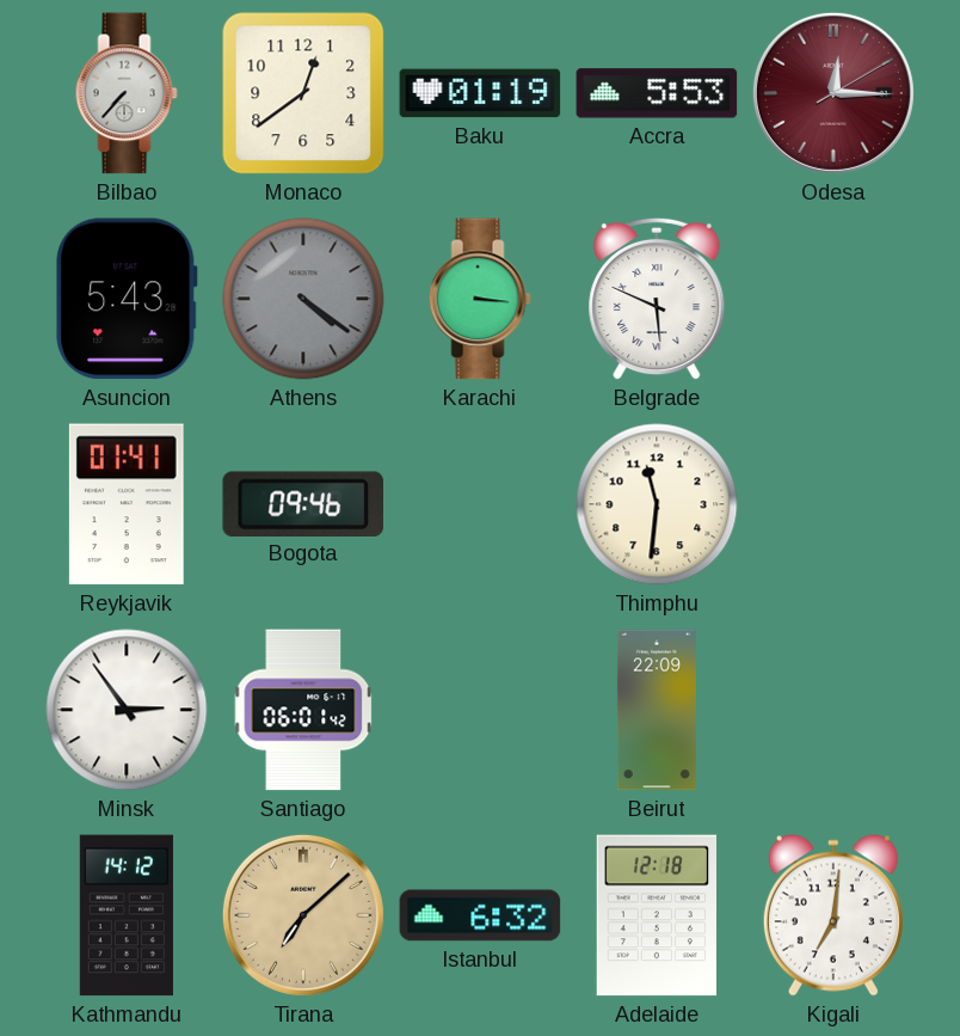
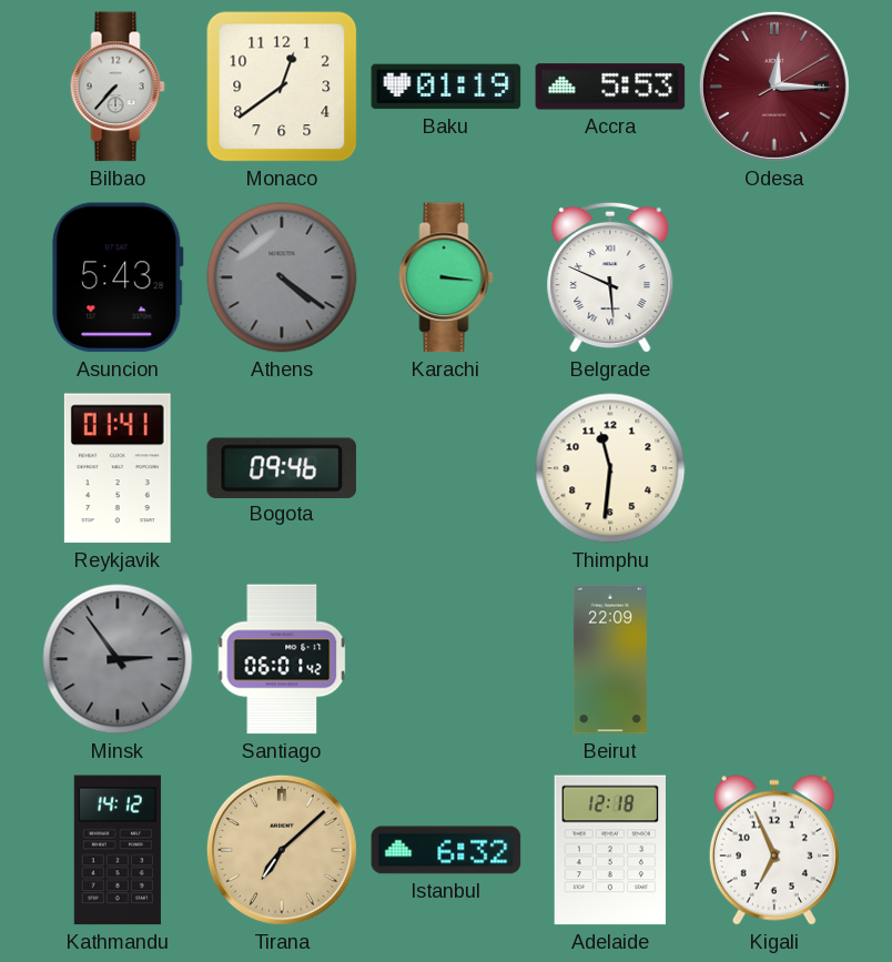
Minsk dial: white -> grey (118, 659)
Kigali: 7:01 -> 6:56 (774, 850)
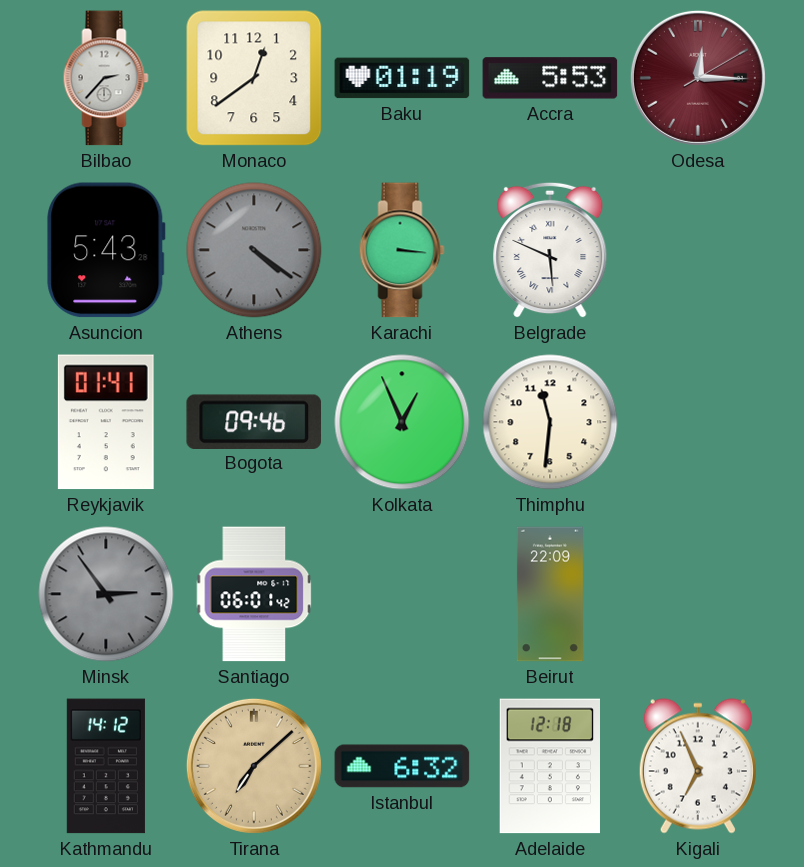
Bilbao: 7:37 -> 2:37 (106, 78)
Kolkata: none -> 12:56 (402, 422)
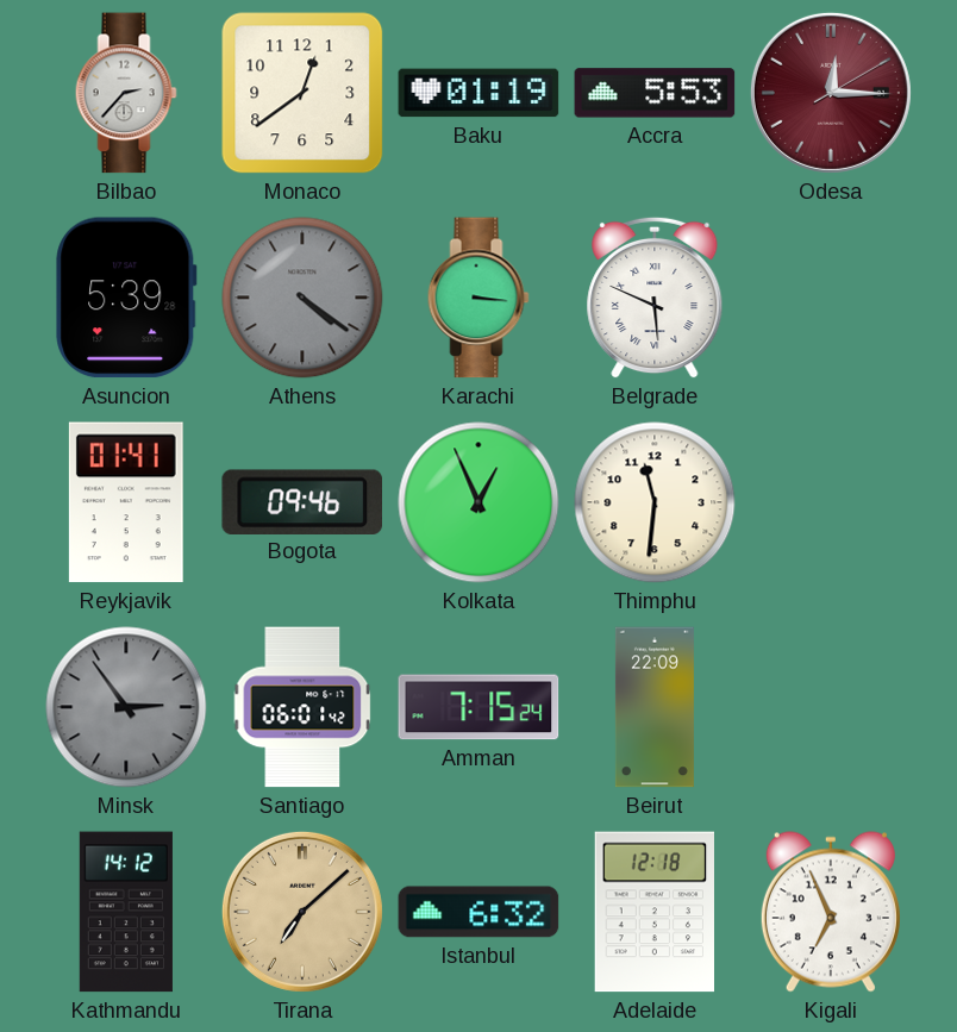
Asuncion: 5:43 -> 5:39 (126, 298)
Amman: none -> 7:15 (478, 707)
